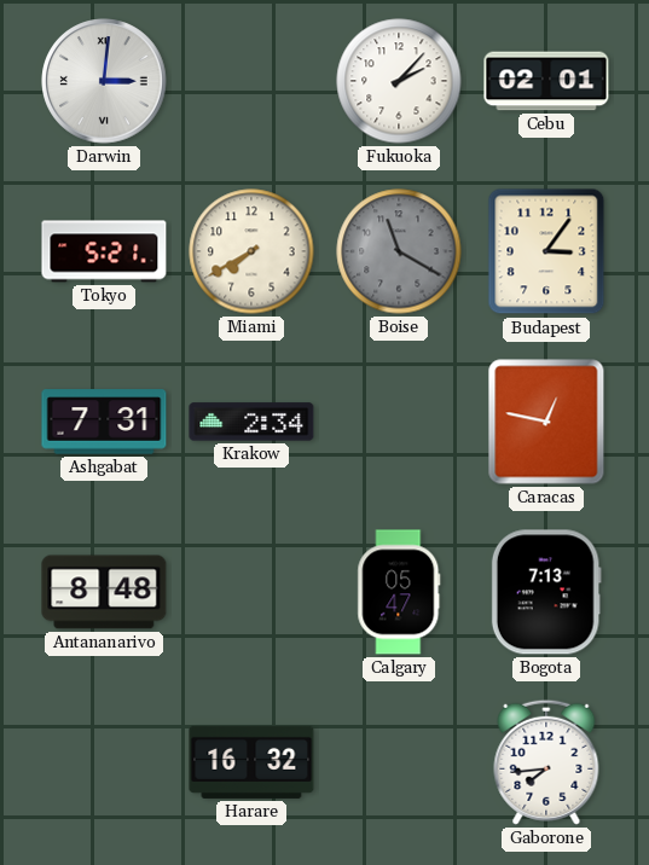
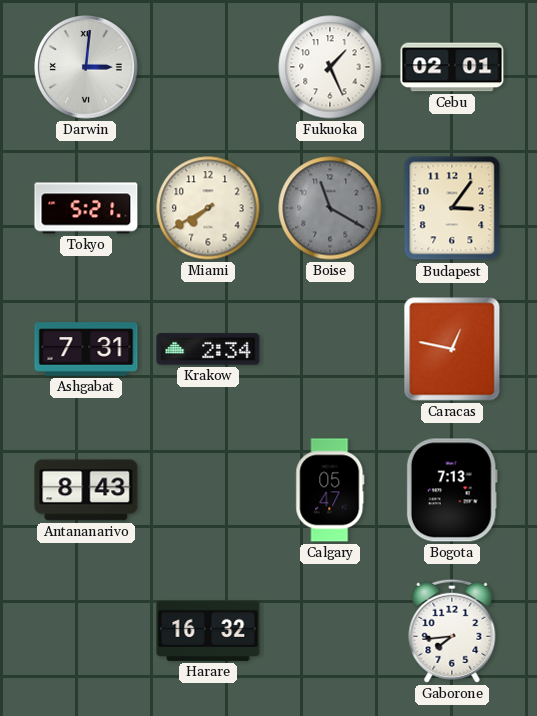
Fukuoka: 2:07 -> 1:26 (330, 67)
Antananarivo: 8:48 -> 8:43 (86, 490)
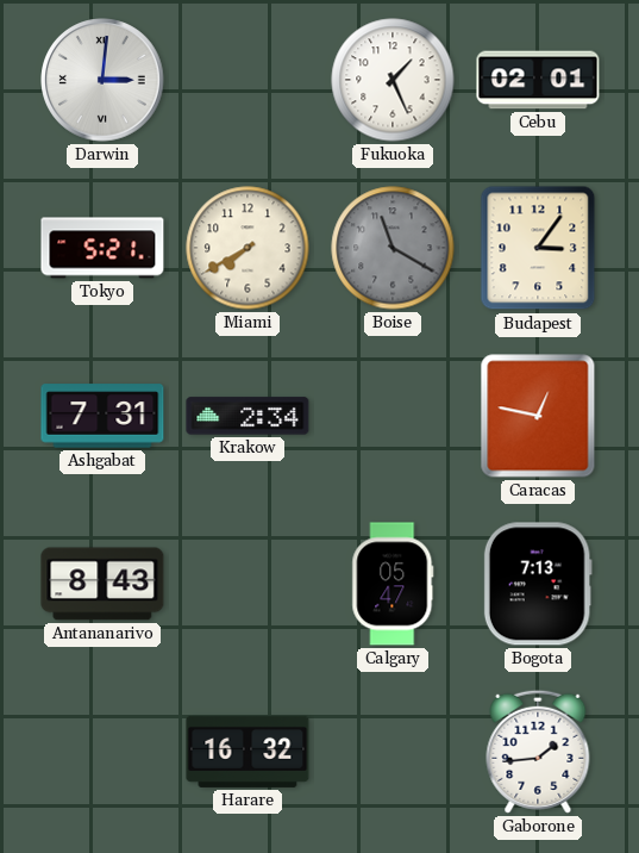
Gaborone: 7:44 -> 1:44 (538, 752)
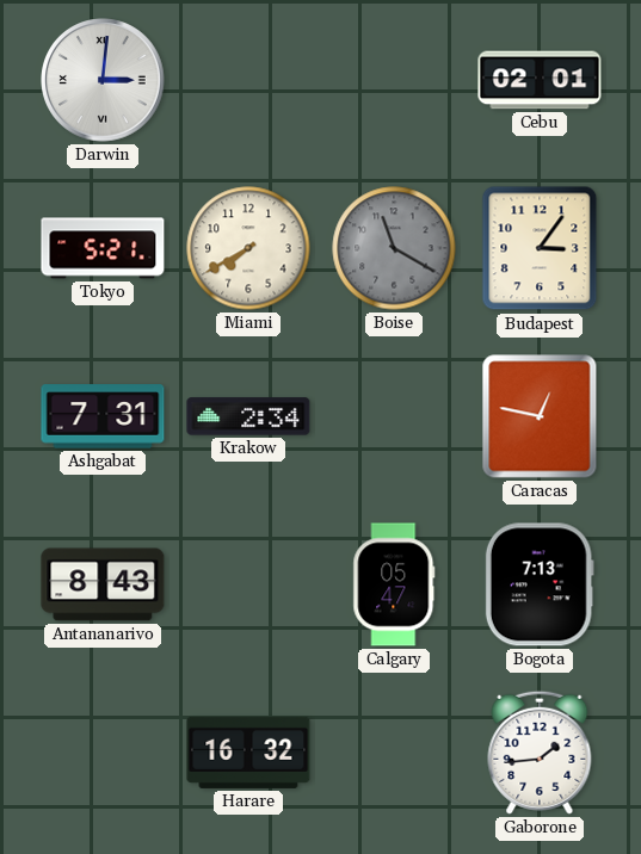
Fukuoka: 1:26 -> none (393, 80)
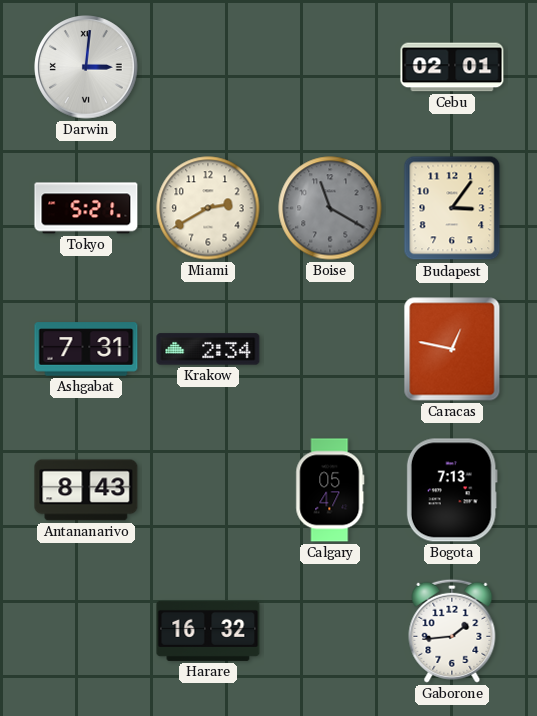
Miami: 7:40 -> 2:40 (208, 208)
